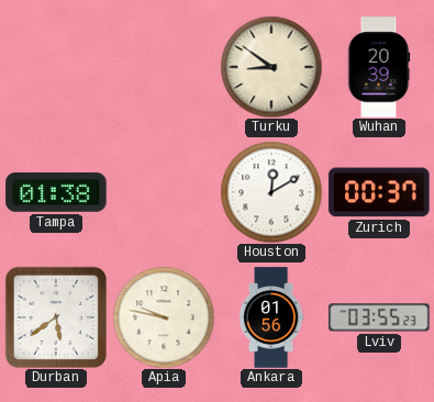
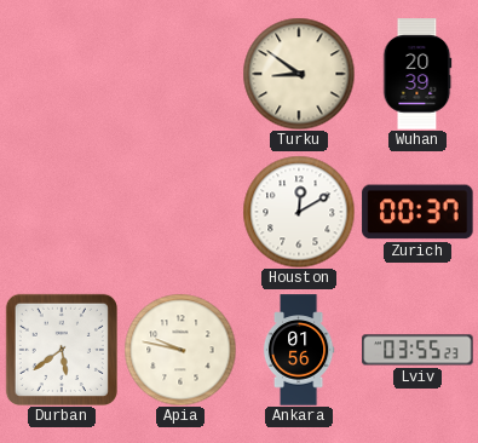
Tampa: 01:38 -> none (56, 192)
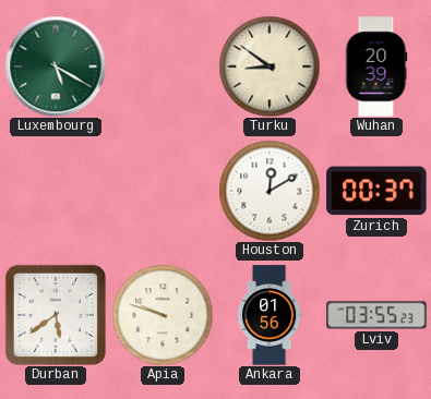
Luxembourg: none -> 5:20 (56, 66)
Apia: 9:47 -> 9:48 (163, 315)
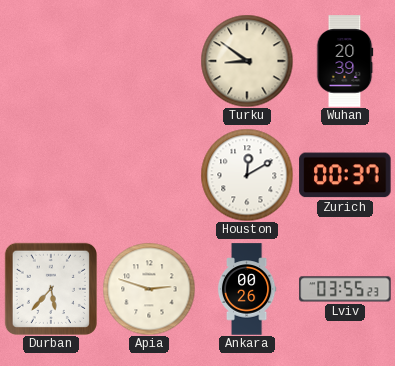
Luxembourg: 5:20 -> none (56, 66)
Durban: 5:39 -> 5:37 (51, 289)
Apia: 9:48 -> 2:48 (149, 289)
Ankara: 01:56 -> 00:26 (247, 289)
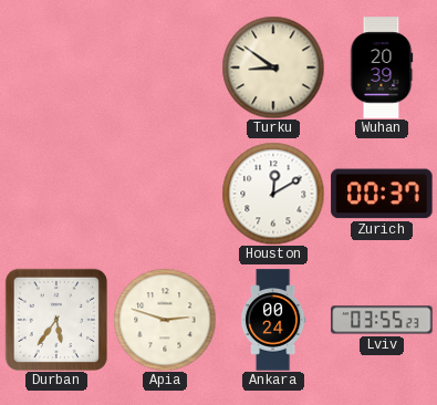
Durban: 5:37 -> 5:36 (56, 320)
Ankara: 00:26 -> 00:24 (273, 320)
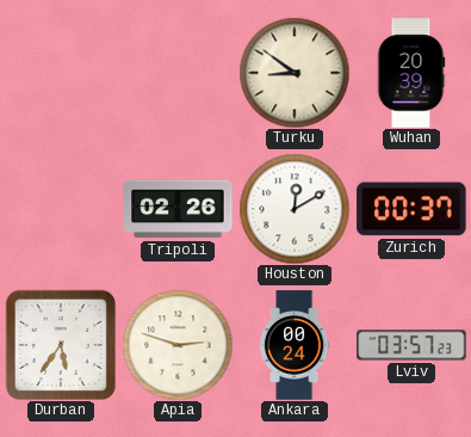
Tripoli: none -> 02:26 (178, 209)
Lviv: 03:55 -> 03:57 (411, 345)
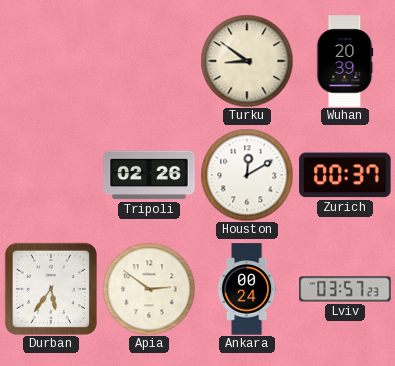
Apia: 2:48 -> 2:51 (149, 289)
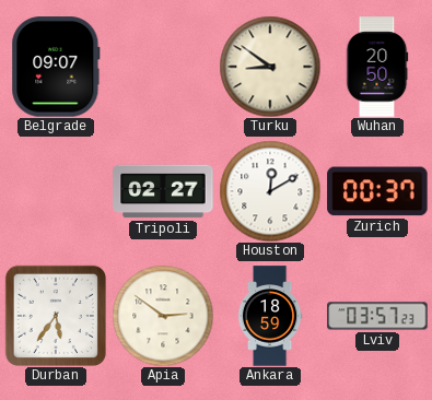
Belgrade: none -> 09:07 (56, 67)
Wuhan: 20:39 -> 20:50 (377, 67)
Tripoli: 02:26 -> 02:27 (163, 191)
Ankara: 00:24 -> 18:59 (270, 316)
